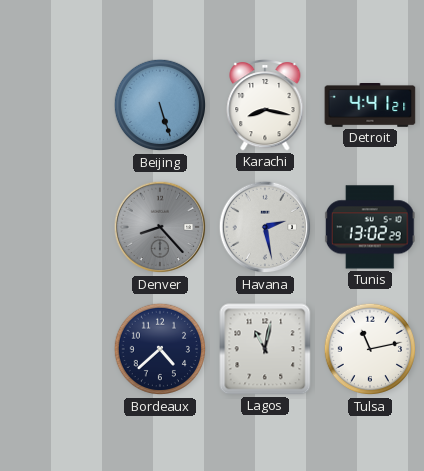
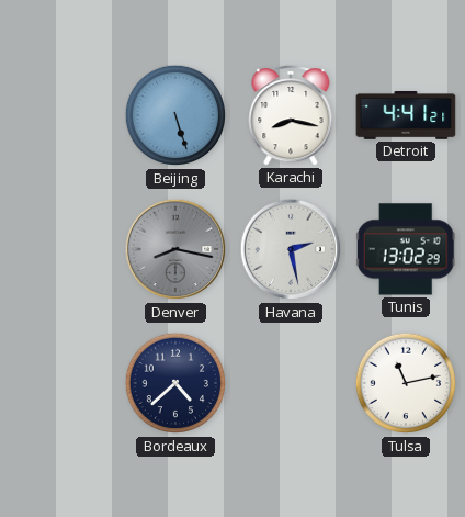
Denver: 8:23 -> 8:17 (175, 249)
Lagos: 11:02 -> none (265, 349)
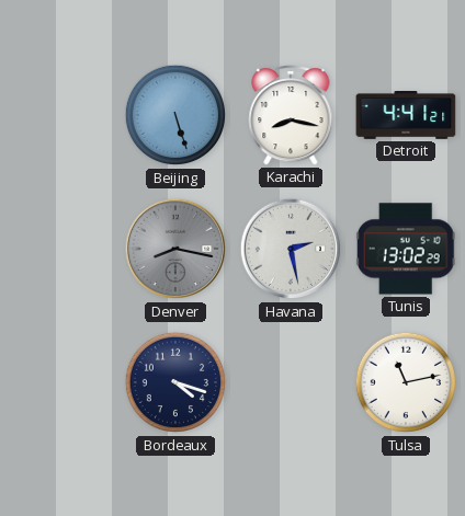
Bordeaux: 4:38 -> 4:18 (175, 382)
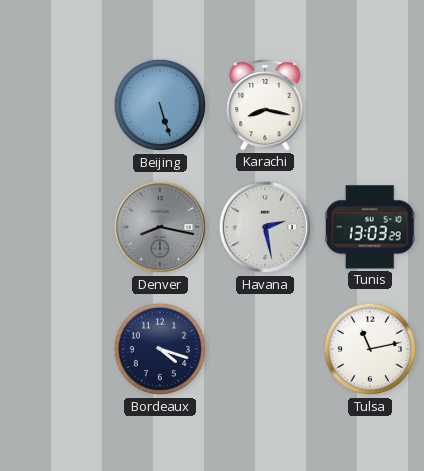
Detroit: 4:41 -> none (406, 116)
Tunis: 13:02 -> 13:03 (370, 227)
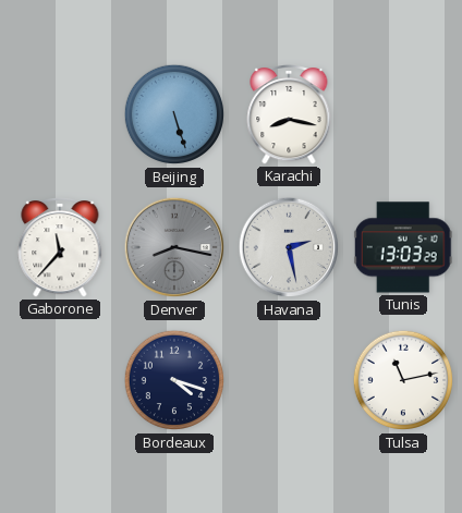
Gaborone: none -> 11:37 (60, 248)
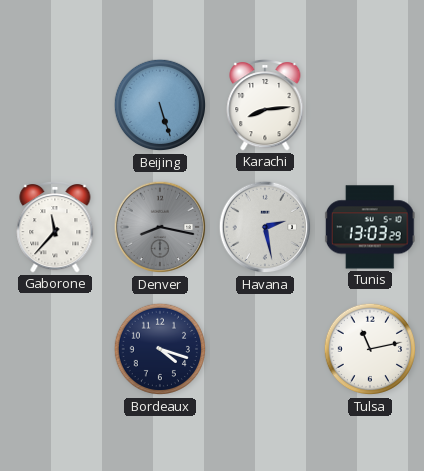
Karachi: 8:17 -> 8:14 (265, 106)
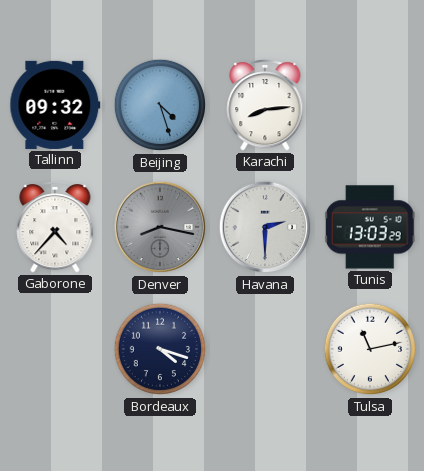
Tallinn: none -> 09:32 (55, 105)
Beijing: 5:27 -> 4:27 (160, 105)
Gaborone: 11:37 -> 4:37 (55, 228)
Havana: 2:28 -> 2:30 (265, 227)
